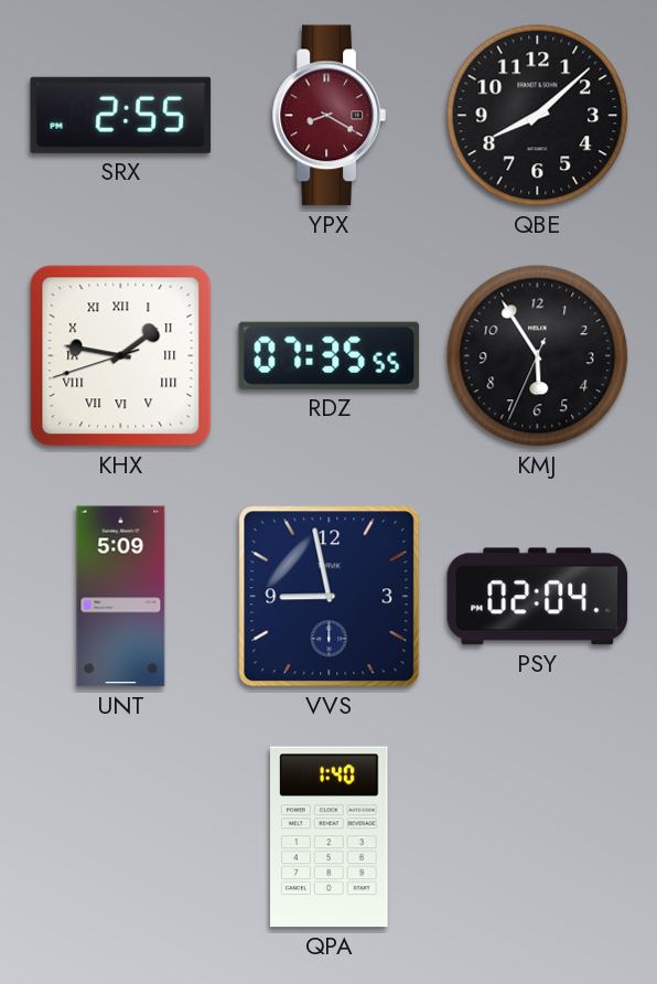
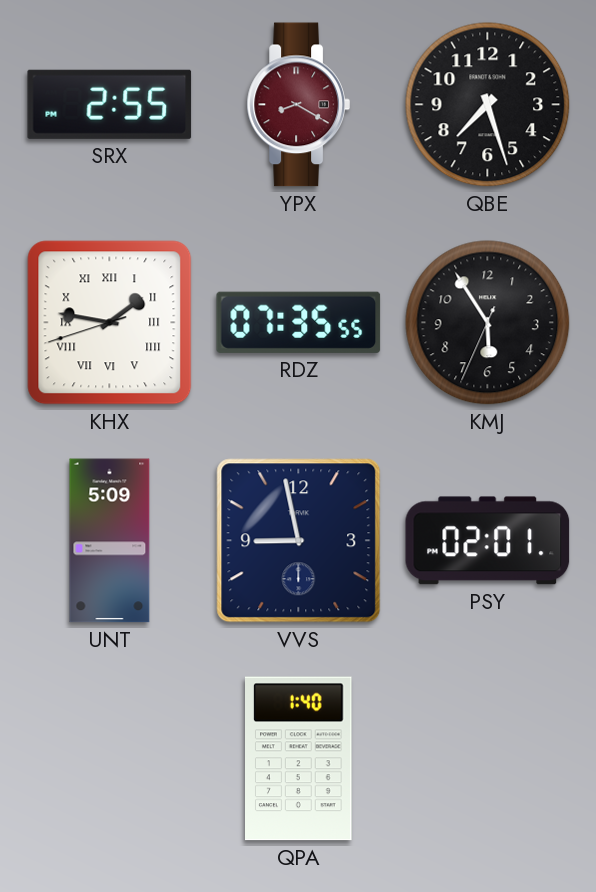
QBE: 8:08 -> 7:27 (488, 105)
PSY: 02:04 -> 02:01 (488, 541)
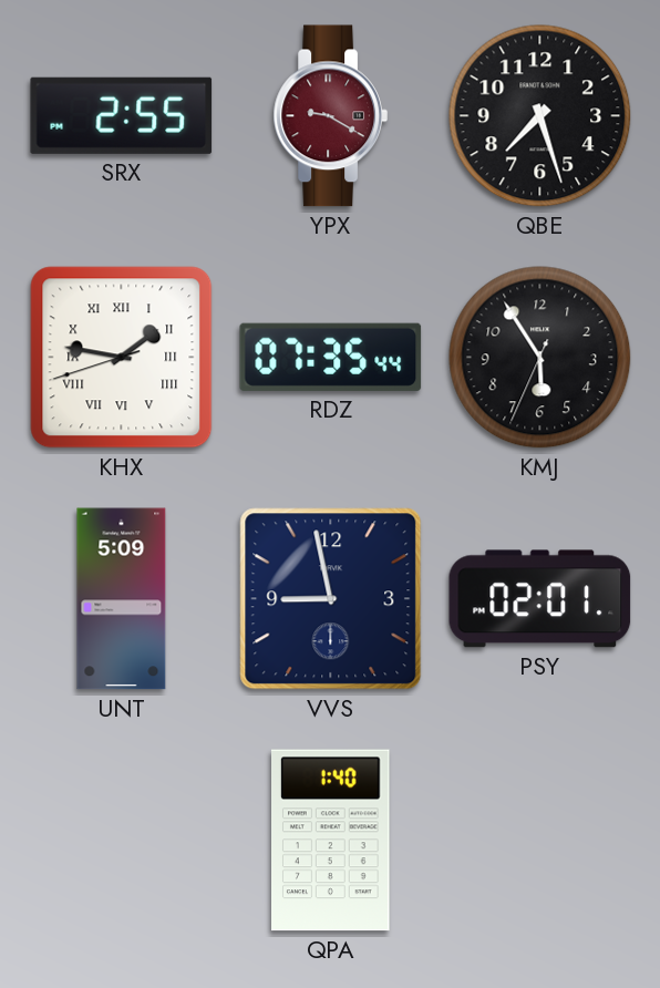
YPX: 8:20 -> 9:20 (330, 116)
RDZ: 07:35:55 -> 07:35:44 (331, 357)
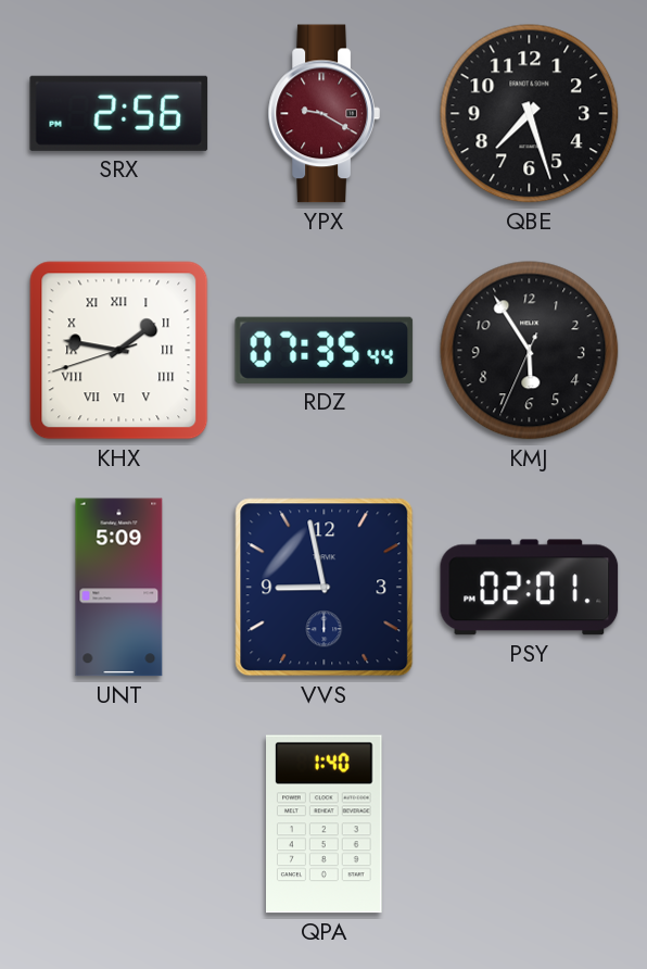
SRX: 2:55 -> 2:56 (119, 113)
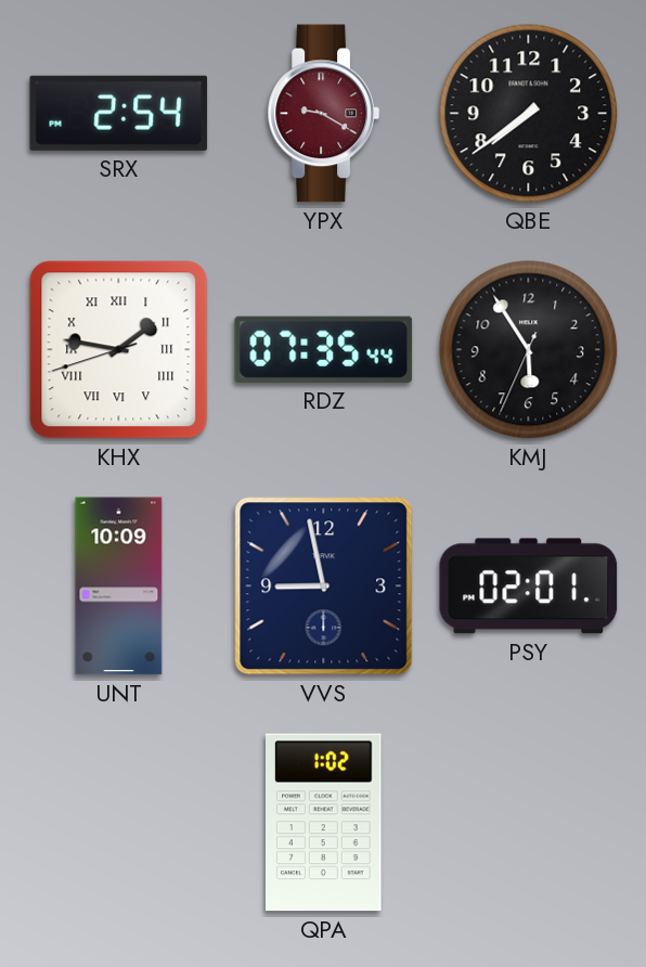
SRX: 2:56 -> 2:54 (119, 113)
QBE: 7:27 -> 7:39 (529, 114)
UNT: 5:09 -> 10:09 (119, 586)
QPA: 1:40 -> 1:02 (324, 823)
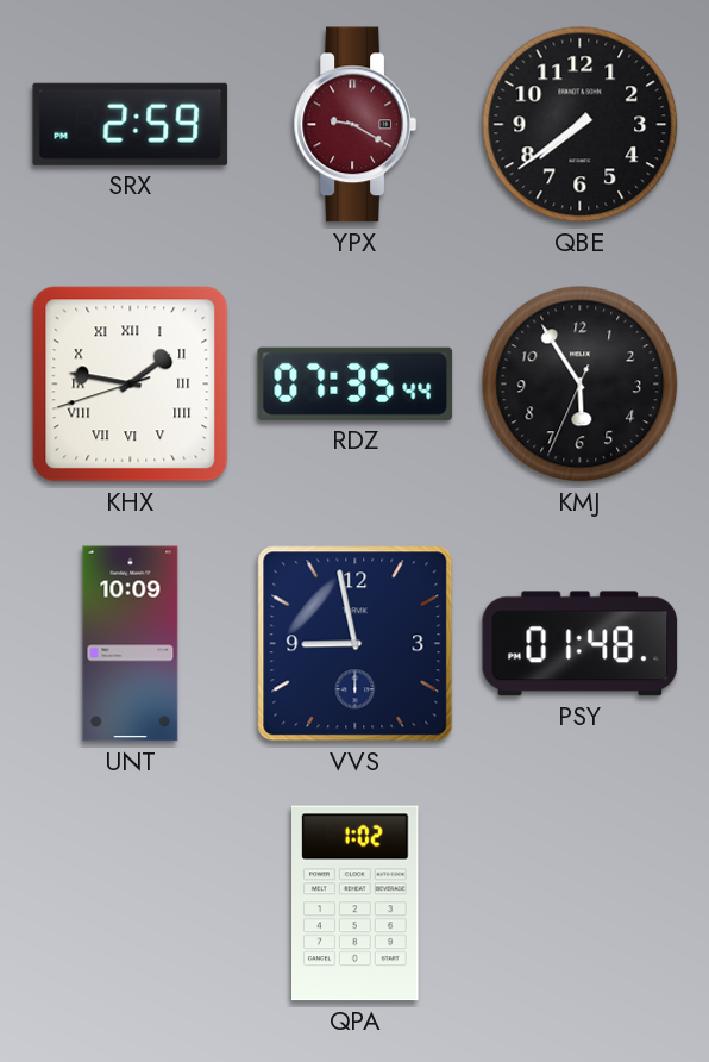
SRX: 2:54 -> 2:59 (131, 124)
PSY: 02:01 -> 01:48 (581, 644)
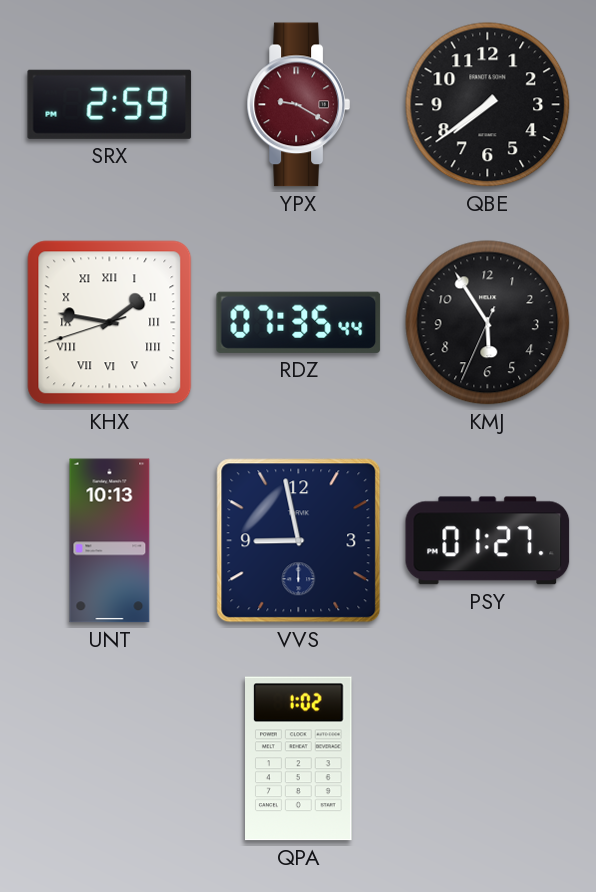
UNT: 10:09 -> 10:13 (110, 541)
PSY: 01:48 -> 01:27 (488, 541)
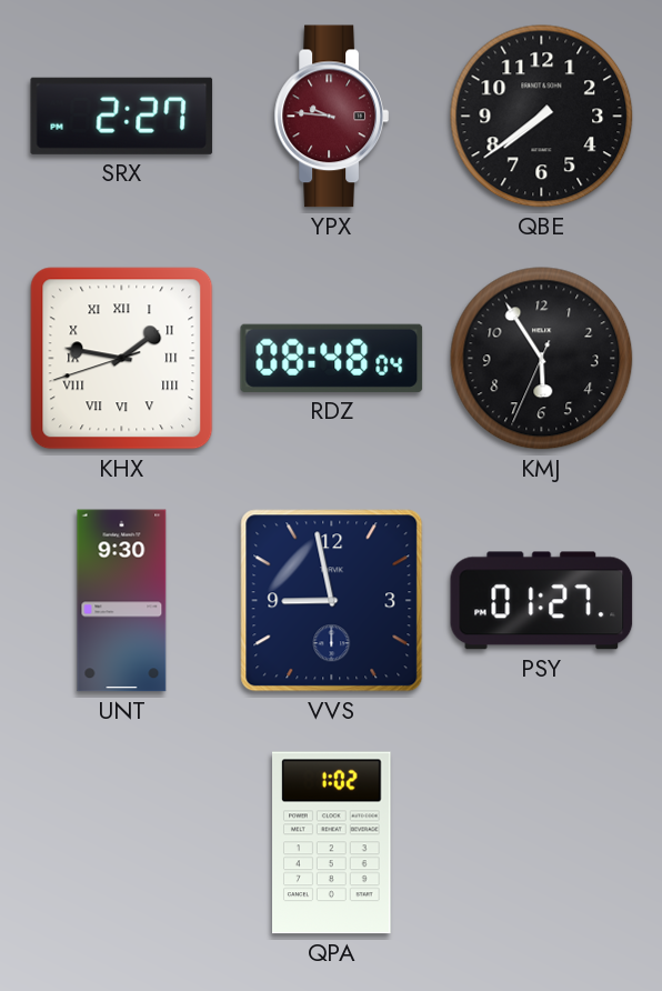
SRX: 2:59 -> 2:27 (122, 116)
YPX: 9:20 -> 9:46 (331, 117)
RDZ: 07:35 -> 08:48 (332, 358)
UNT: 10:13 -> 9:30 (122, 601)
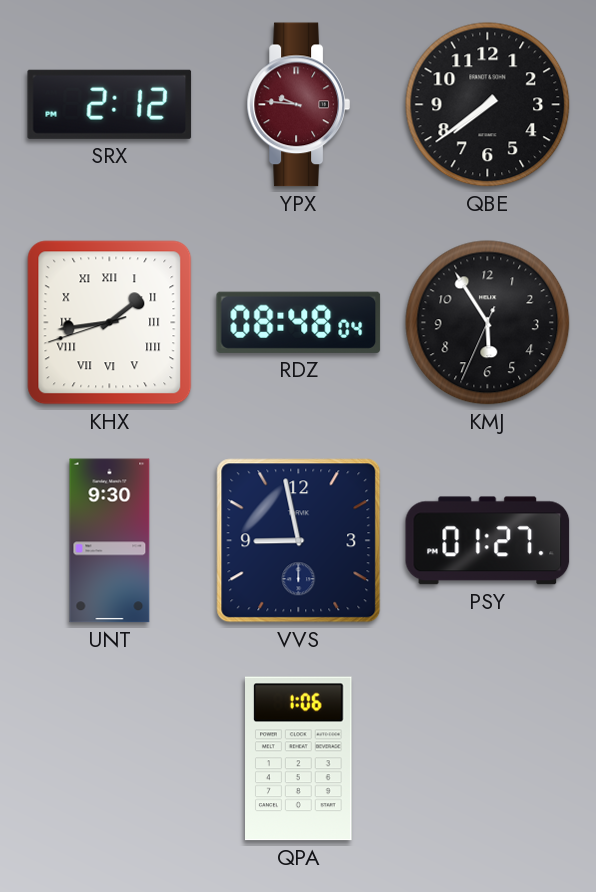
SRX: 2:27 -> 2:12 (110, 104)
KHX: 1:46 -> 1:43 (110, 323)
QPA: 1:02 -> 1:06 (299, 759)
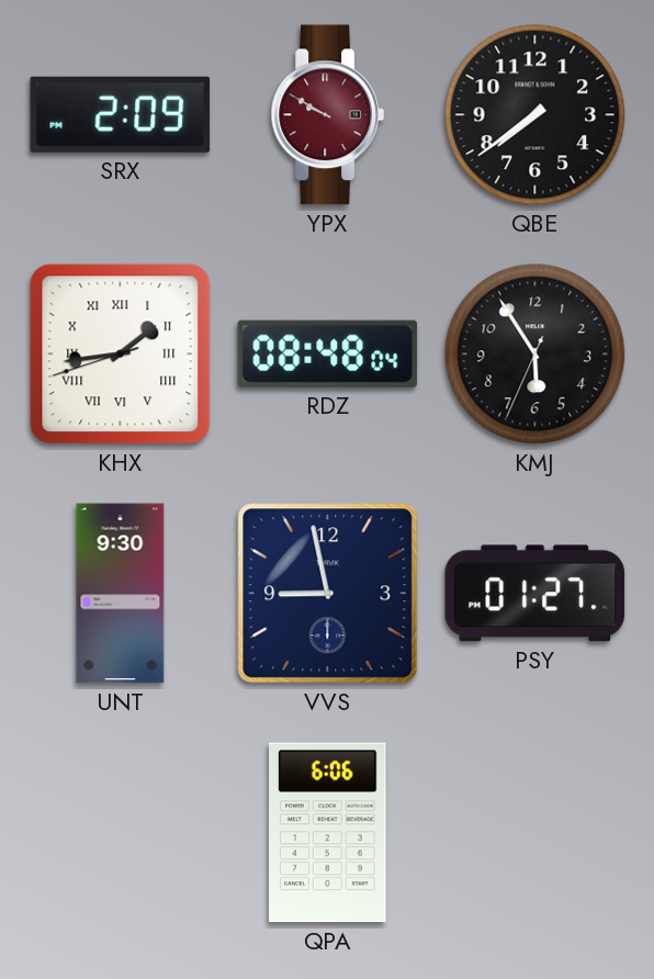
SRX: 2:12 -> 2:09 (121, 114)
YPX: 9:46 -> 9:50 (327, 115)
QPA: 1:06 -> 6:06 (328, 833)
